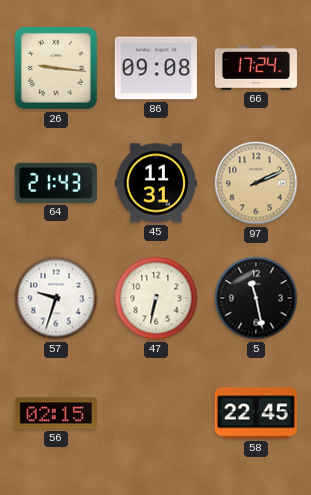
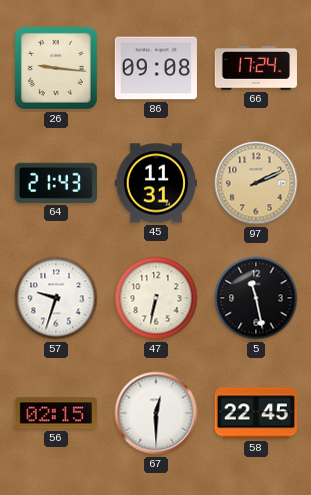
67: none -> 12:30 (156, 413)
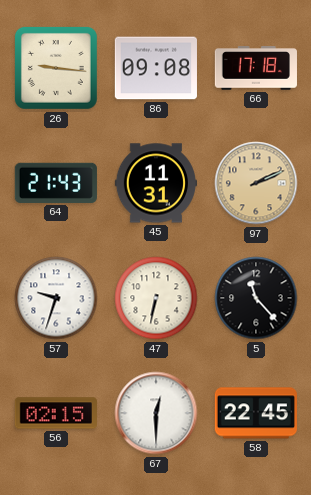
66: 17:24 -> 17:18 (256, 68)
5: 11:28 -> 11:23 (256, 298)
